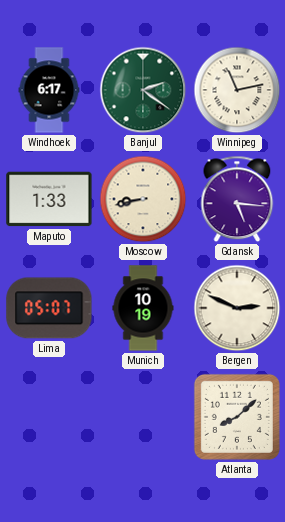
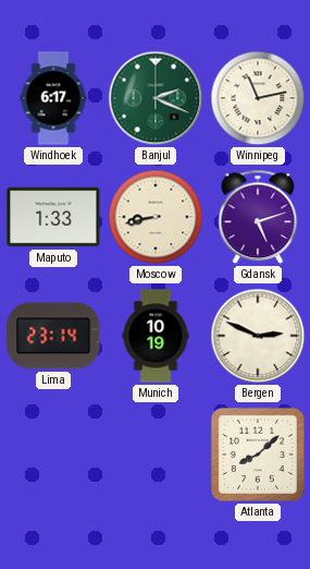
Banjul: 2:21 -> 2:19 (156, 98)
Gdansk: 5:16 -> 5:12 (258, 217)
Lima: 05:07 -> 23:14 (53, 336)
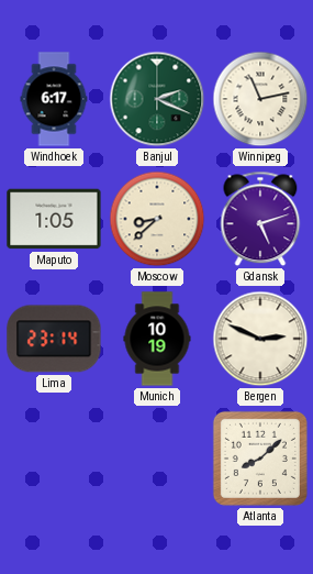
Maputo: 1:33 -> 1:05 (54, 219)
Moscow: 8:43 -> 8:38 (157, 219)
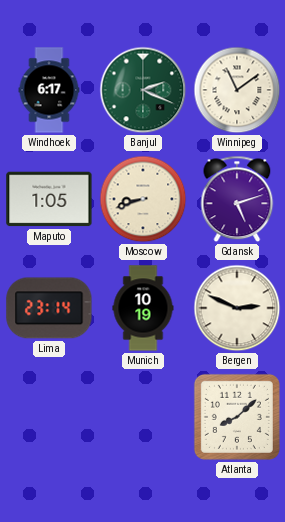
Winnipeg: 11:13 -> 11:09 (237, 90)
Moscow: 8:38 -> 8:42 (143, 199)
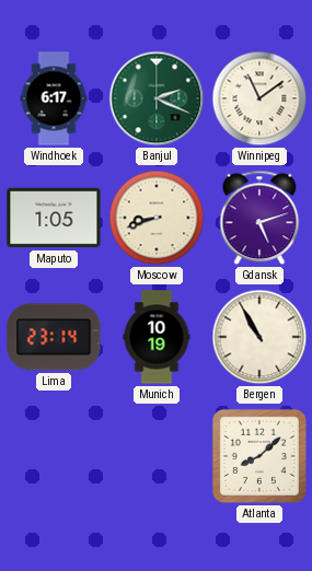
Bergen: 2:49 -> 10:55 (259, 337)
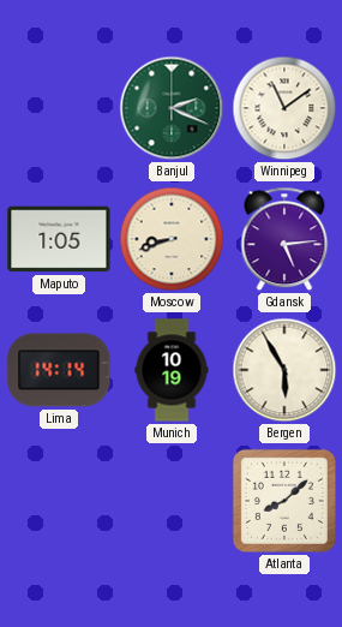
Windhoek: 6:17 -> none (54, 98)
Gdansk: 5:12 -> 5:14 (284, 239)
Lima: 23:14 -> 14:14 (59, 370)
Bergen: 10:55 -> 5:55 (284, 370)
